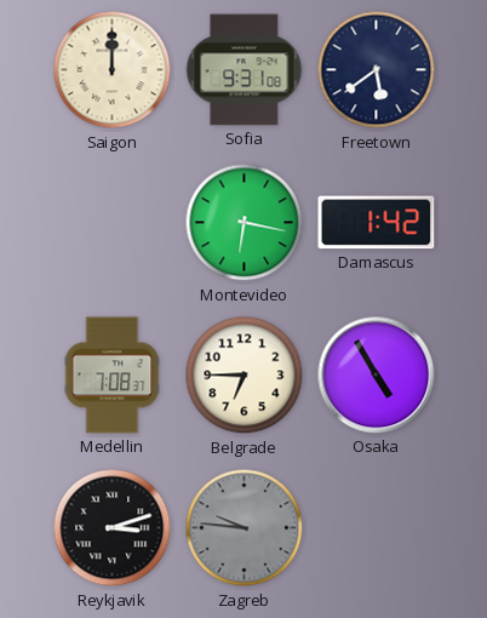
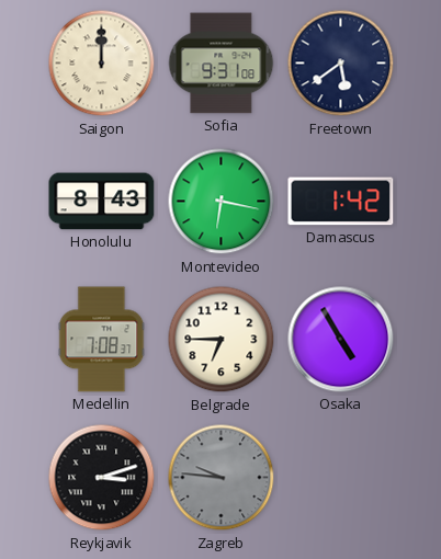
Honolulu: none -> 8:43 (102, 202)
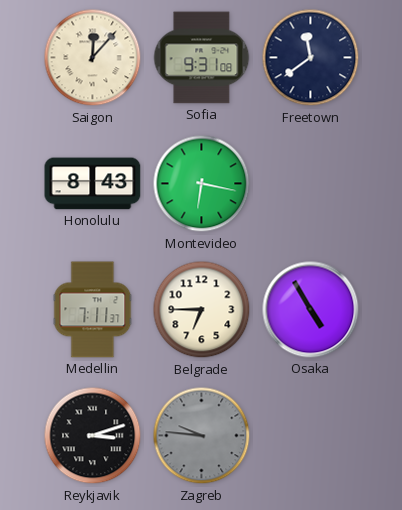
Saigon: 12:00 -> 12:07 (93, 58)
Freetown: 5:39 -> 11:39 (311, 58)
Damascus: 1:42 -> none (341, 202)
Medellin: 7:08 -> 7:11 (93, 310)
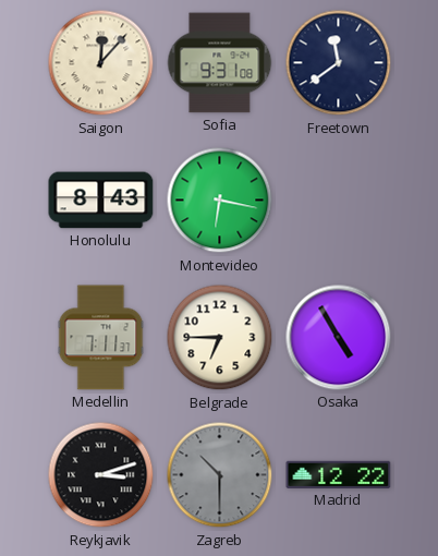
Zagreb: 9:46 -> 10:30 (220, 475)
Madrid: none -> 12:22 (339, 474)
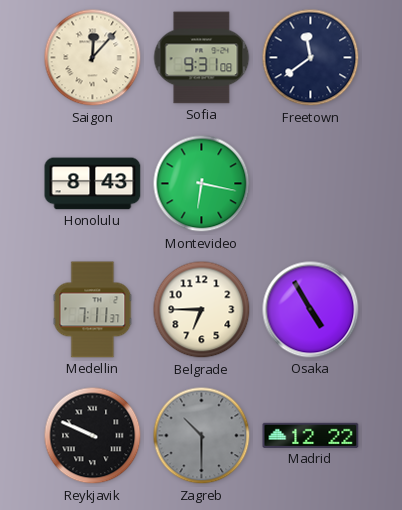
Reykjavik: 3:12 -> 9:49 (93, 436)
